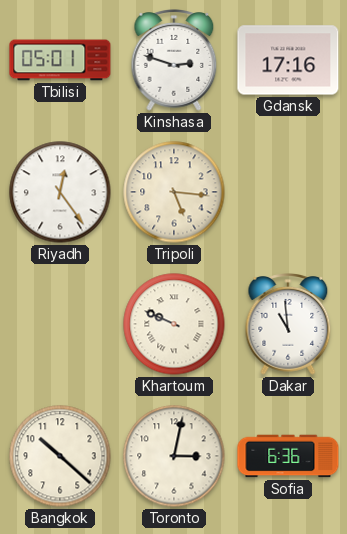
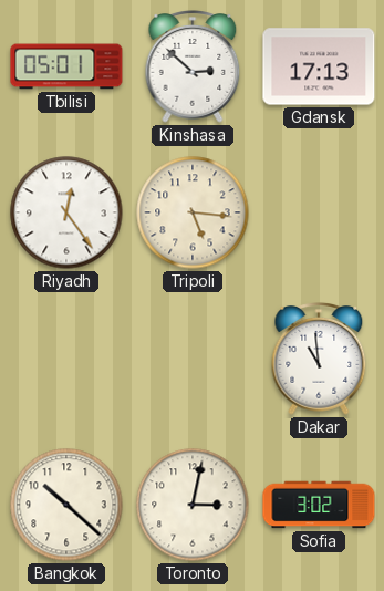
Kinshasa: 2:48 -> 2:52 (193, 68)
Gdansk: 17:16 -> 17:13 (319, 66)
Khartoum: 9:49 -> none (174, 324)
Sofia: 6:36 -> 3:02 (319, 505)
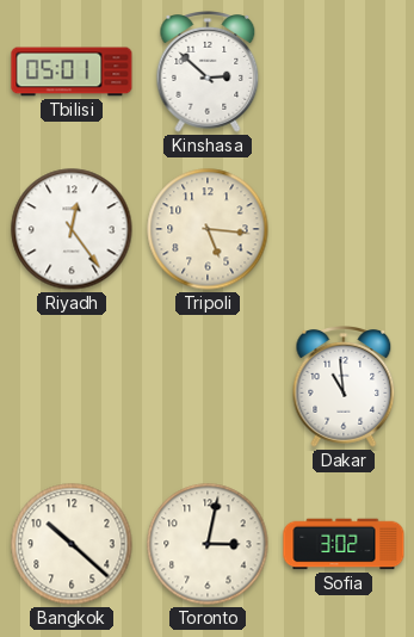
Gdansk: 17:13 -> none (319, 66)
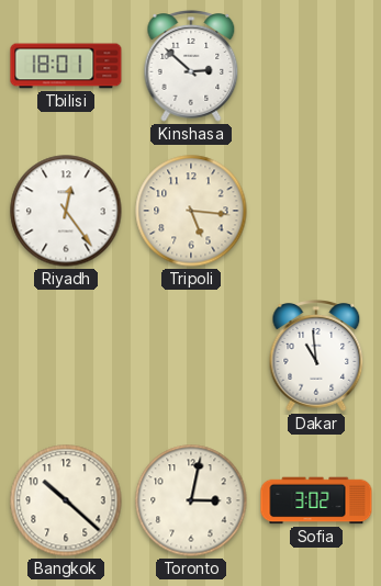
Tbilisi: 05:01 -> 18:01 (66, 66)
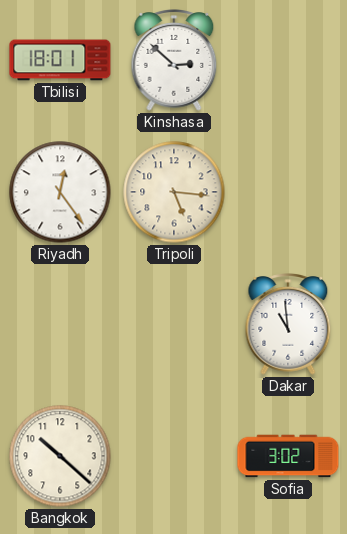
Toronto: 3:02 -> none (191, 500)
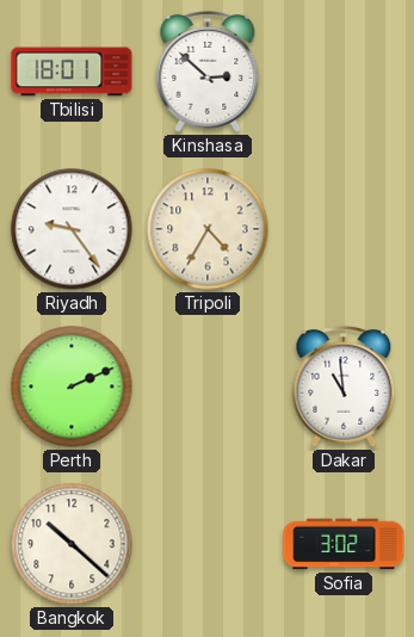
Riyadh: 12:24 -> 9:24 (72, 229)
Tripoli: 5:16 -> 4:35 (208, 229)
Perth: none -> 2:11 (72, 386)
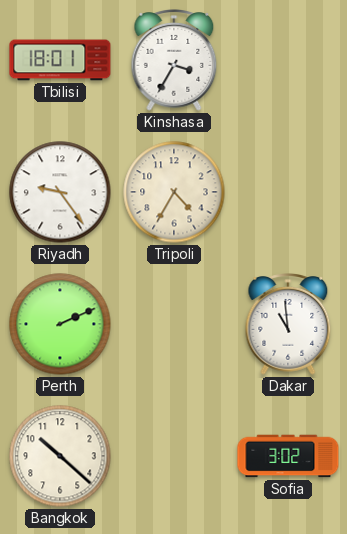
Kinshasa: 2:52 -> 3:35 (174, 61)
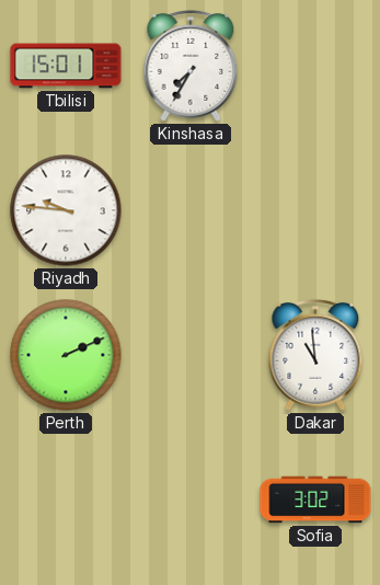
Tbilisi: 18:01 -> 15:01 (66, 66)
Kinshasa: 3:35 -> 7:35 (191, 67)
Riyadh: 9:24 -> 9:46 (66, 210)
Tripoli: 4:35 -> none (174, 192)
Bangkok: 10:22 -> none (60, 456)
